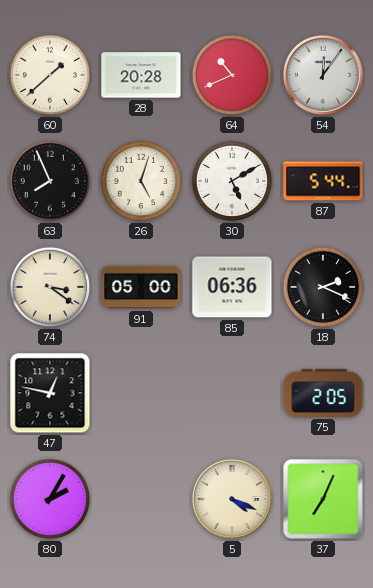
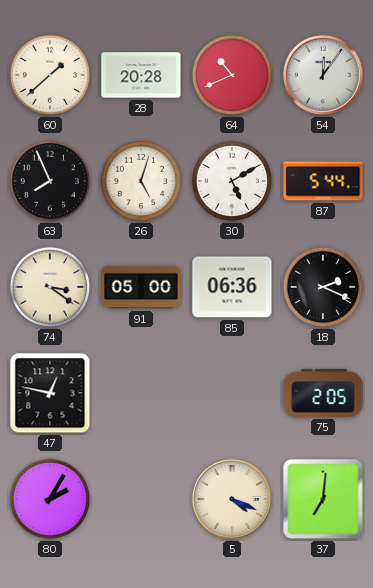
37: 7:04 -> 7:01 (323, 499)
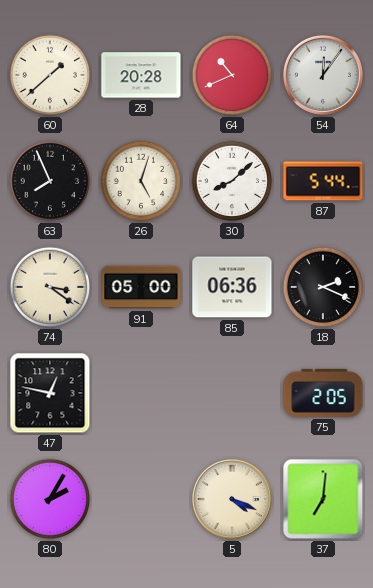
30: 5:10 -> 8:08 (232, 181)
